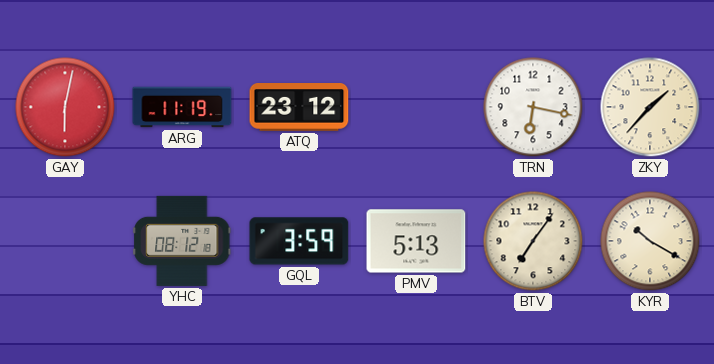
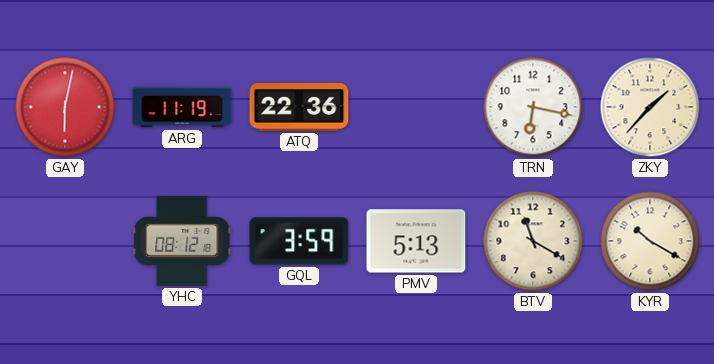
ATQ: 23:12 -> 22:36 (299, 107)
BTV: 7:06 -> 11:20 (533, 241)
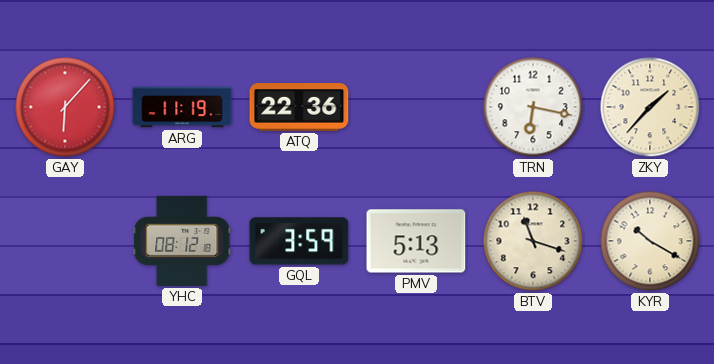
GAY: 6:02 -> 6:07 (65, 107)
BTV: 11:20 -> 11:18 (533, 241)
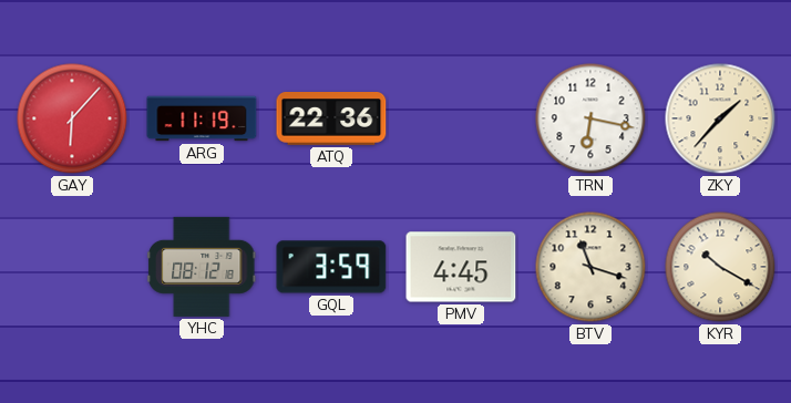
PMV: 5:13 -> 4:45 (461, 267)
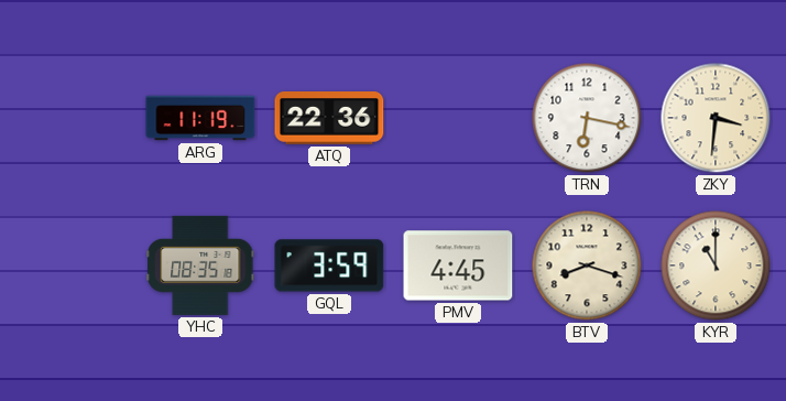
GAY: 6:07 -> none (72, 118)
ZKY: 1:37 -> 3:31 (716, 118)
YHC: 08:12 -> 08:35 (201, 265)
BTV: 11:18 -> 8:18 (587, 265)
KYR: 10:20 -> 11:00 (716, 265)
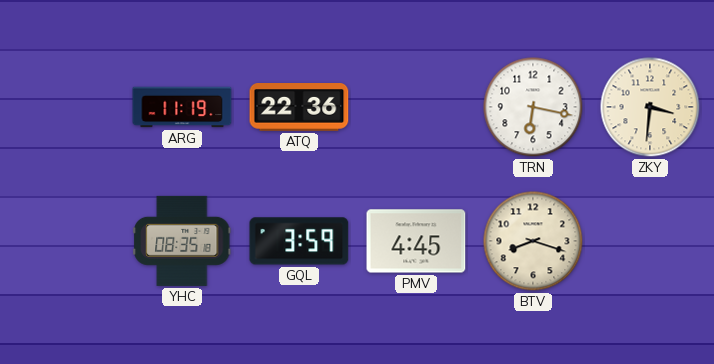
KYR: 11:00 -> none (716, 265)
